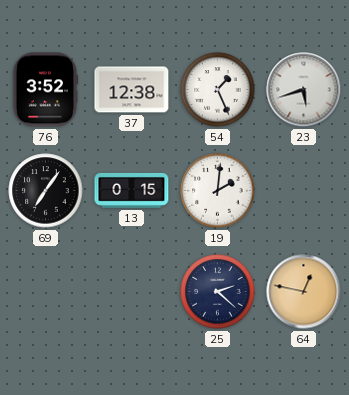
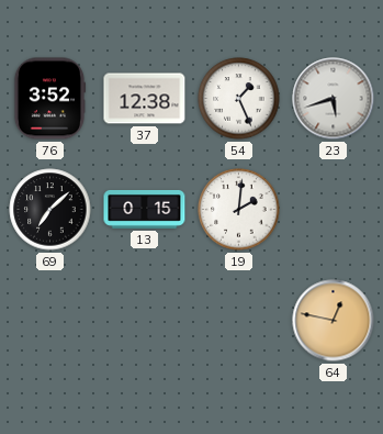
69: 7:06 -> 7:08 (50, 210)
25: 2:22 -> none (218, 292)
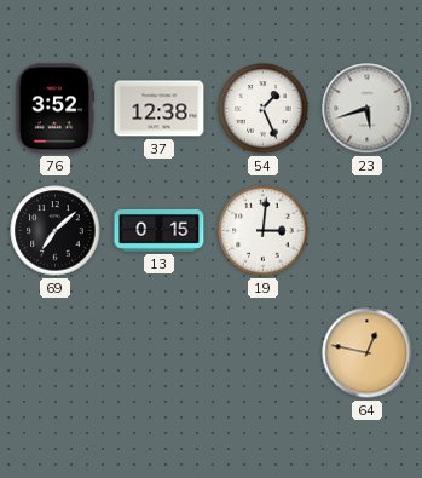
19: 2:01 -> 3:01 (264, 231)
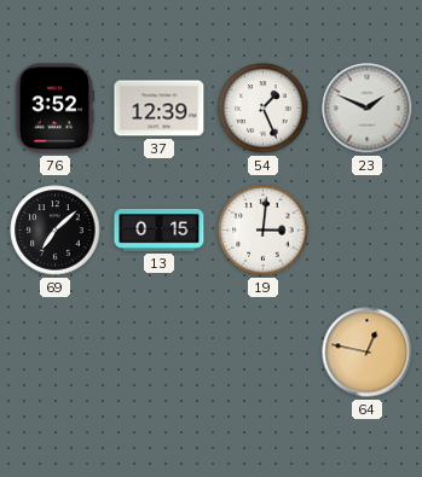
37: 12:38 -> 12:39 (160, 109)
23: 5:42 -> 1:49 (368, 109)
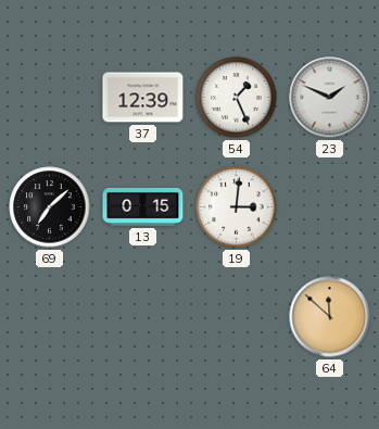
76: 3:52 -> none (54, 109)
64: 12:47 -> 11:52 (330, 317)
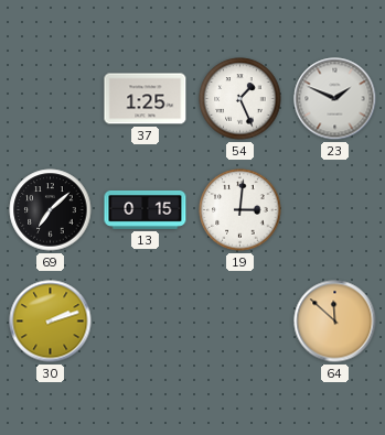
37: 12:39 -> 1:25 (146, 99)
30: none -> 2:12 (51, 322)
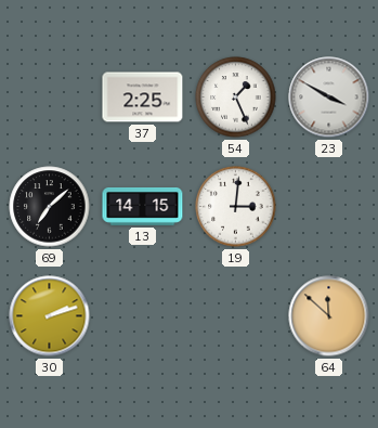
37: 1:25 -> 2:25 (143, 98)
23: 1:49 -> 3:50 (329, 98)
13: 0:15 -> 14:15 (143, 206)
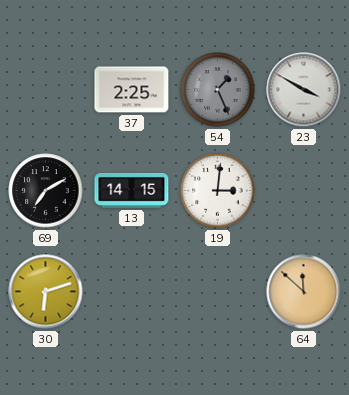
54 dial: white -> grey (218, 90)
69: 7:08 -> 7:10 (46, 191)
30: 2:12 -> 6:12 (46, 292)
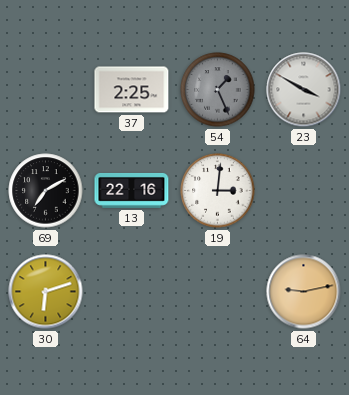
13: 14:15 -> 22:16 (132, 190)
64: 11:52 -> 9:13 (304, 292)
